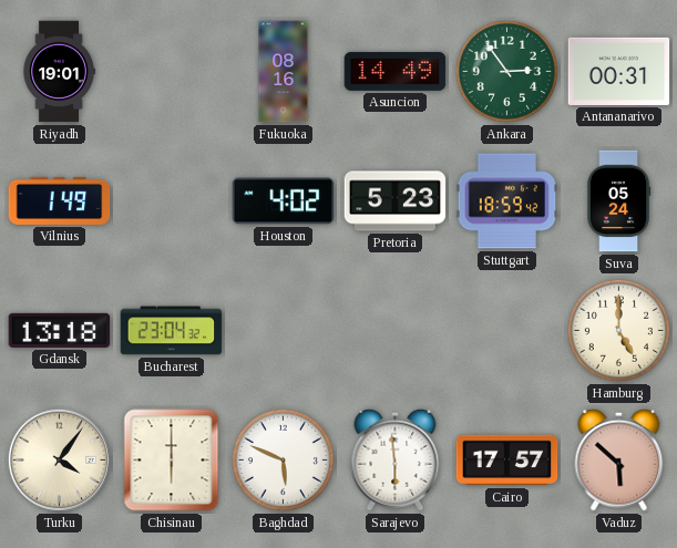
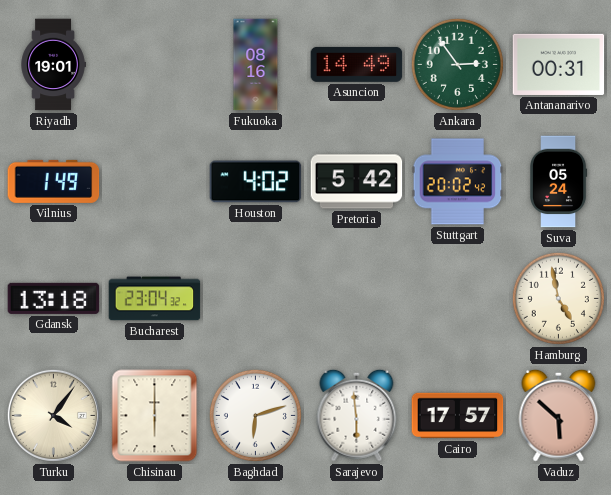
Pretoria: 5:23 -> 5:42 (357, 182)
Stuttgart: 18:59 -> 20:02 (458, 182)
Hamburg: 5:00 -> 4:58 (558, 298)
Baghdad: 5:49 -> 6:12 (255, 415)
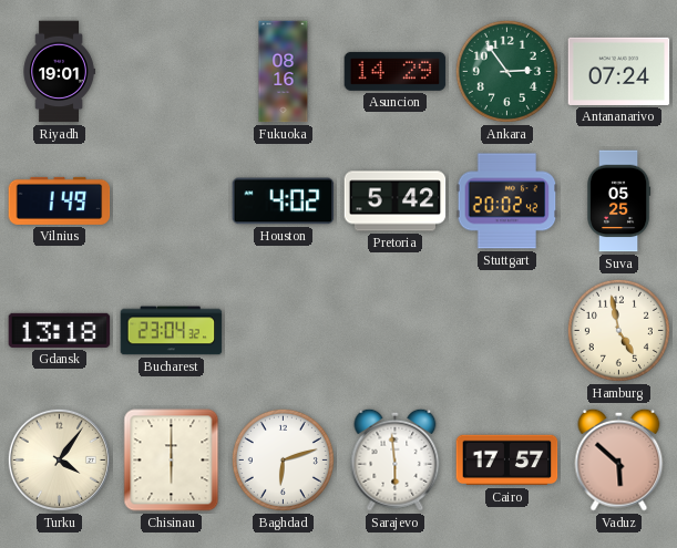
Asuncion: 14:49 -> 14:29 (396, 71)
Antananarivo: 00:31 -> 07:24 (619, 71)
Suva: 05:24 -> 05:25 (619, 201)
